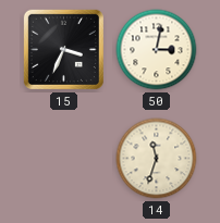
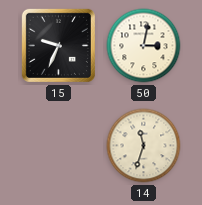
15: 3:34 -> 9:34 (58, 45)
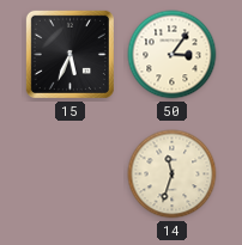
15: 9:34 -> 5:34 (69, 54)
50: 3:02 -> 3:06 (173, 55)
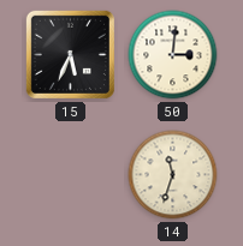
50: 3:06 -> 3:01 (173, 55)
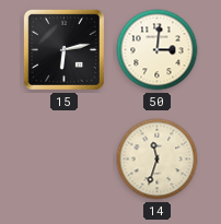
15: 5:34 -> 6:13 (63, 49)
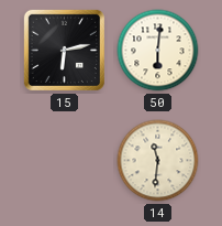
50: 3:01 -> 6:01 (158, 51)
14: 11:33 -> 11:31 (158, 161)
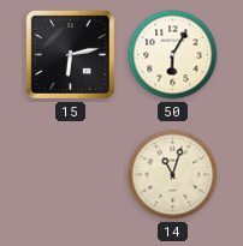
50: 6:01 -> 6:05 (173, 55)
14: 11:31 -> 11:03 (173, 175)
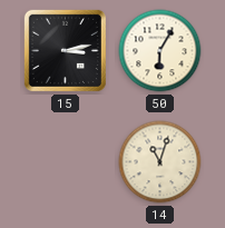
15: 6:13 -> 3:13 (65, 50)
